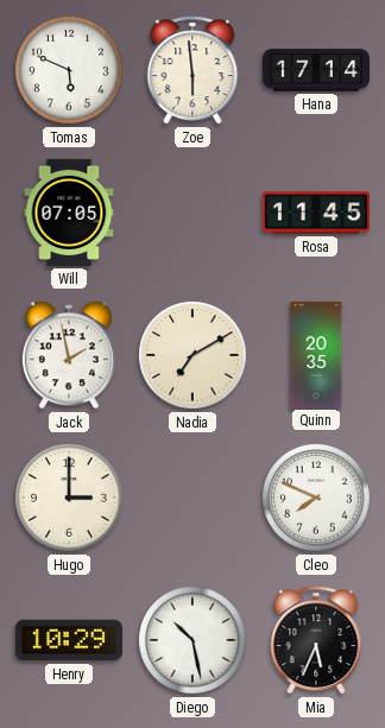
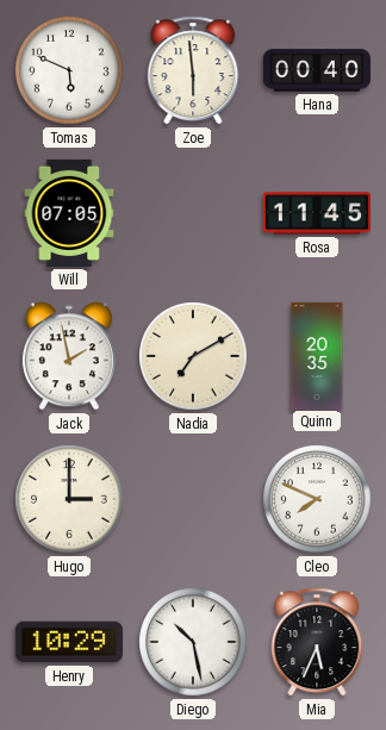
Hana: 17:14 -> 00:40 (316, 70)
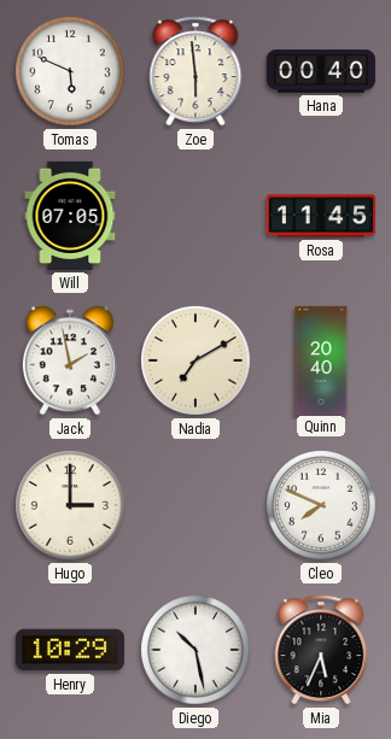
Quinn: 20:35 -> 20:40 (321, 359)
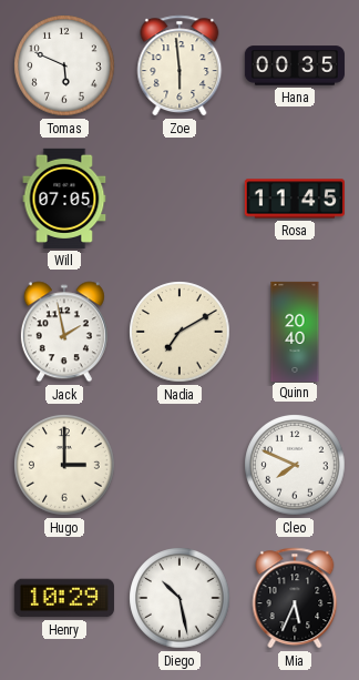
Hana: 00:40 -> 00:35 (294, 65)
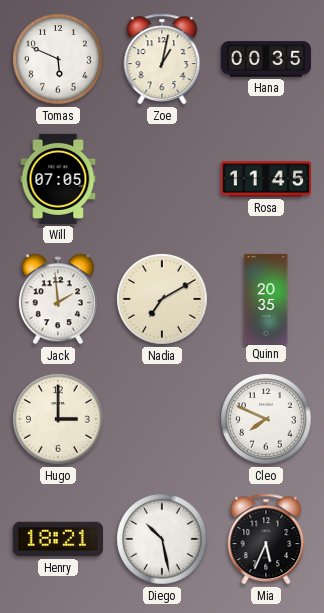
Zoe: 5:59 -> 1:02 (162, 59)
Jack: 1:58 -> 1:59 (58, 299)
Quinn: 20:40 -> 20:35 (266, 298)
Henry: 10:29 -> 18:21 (58, 539)
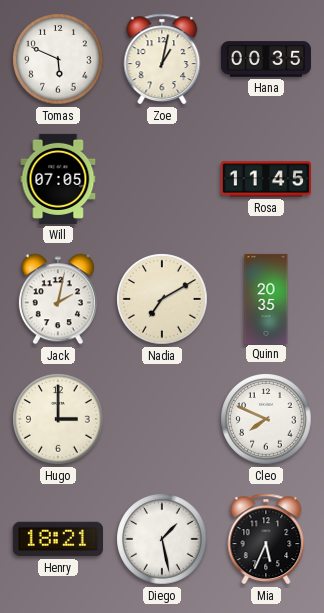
Jack: 1:59 -> 2:02 (58, 299)
Diego: 10:28 -> 1:28 (162, 539)
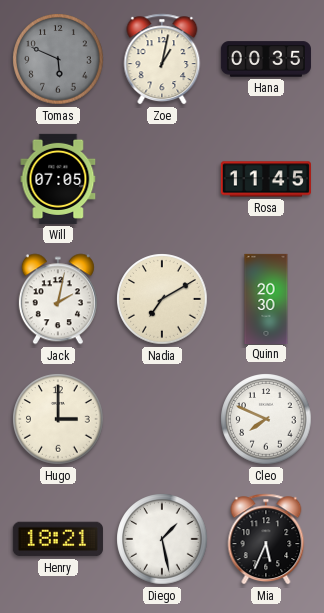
Tomas dial: white -> grey (58, 59)
Quinn: 20:35 -> 20:30 (266, 298)
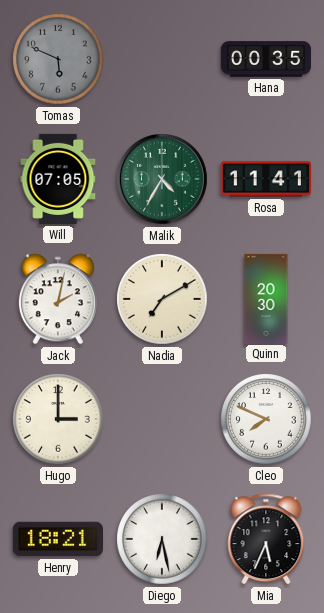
Zoe: 1:02 -> none (162, 59)
Malik: none -> 4:35 (162, 179)
Rosa: 11:45 -> 11:41 (266, 179)
Diego: 1:28 -> 6:28 (162, 539)
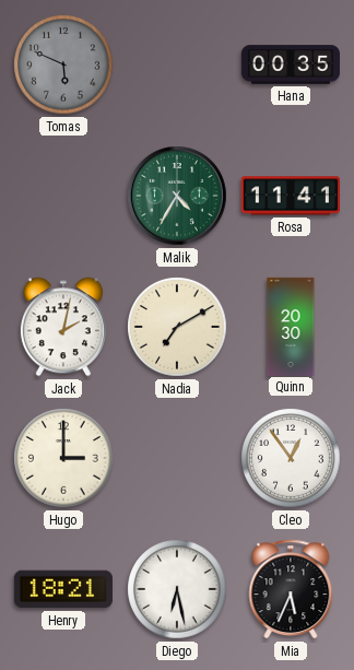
Will: 07:05 -> none (58, 179)
Cleo: 7:49 -> 12:54 (291, 458)
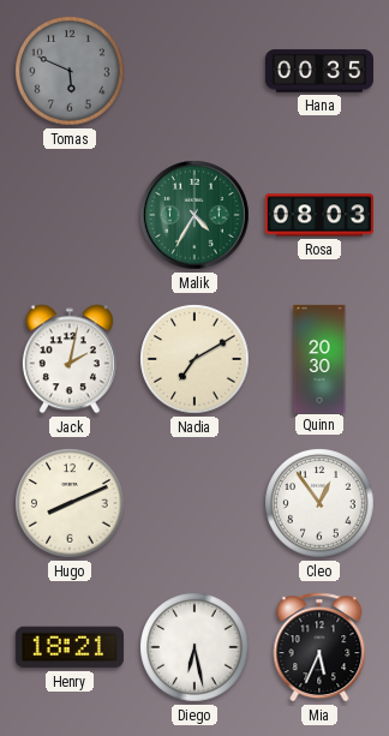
Rosa: 11:41 -> 08:03 (319, 215)
Hugo: 3:00 -> 8:11 (70, 503)
